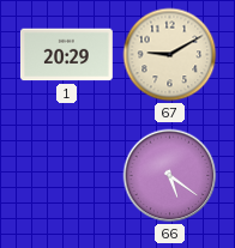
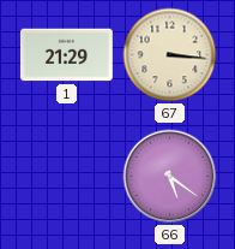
1: 20:29 -> 21:29 (66, 55)
67: 9:10 -> 3:16 (170, 55)
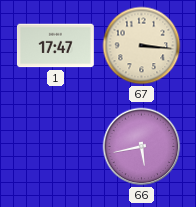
1: 21:29 -> 17:47 (55, 46)
66: 5:21 -> 5:43 (142, 147)
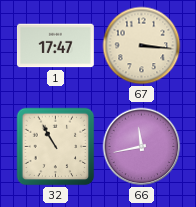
32: none -> 10:55 (56, 147)
66: 5:43 -> 11:43 (142, 147)
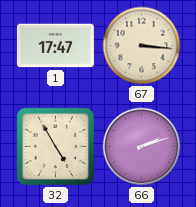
32: 10:55 -> 4:55 (56, 147)
66: 11:43 -> 2:12 (142, 147)
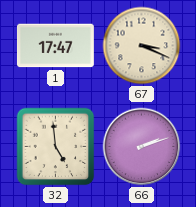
67: 3:16 -> 3:19 (142, 46)
32: 4:55 -> 4:59 (56, 147)
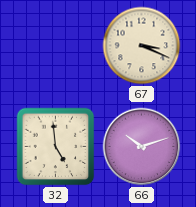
1: 17:47 -> none (55, 46)
66: 2:12 -> 10:12 (142, 147)
